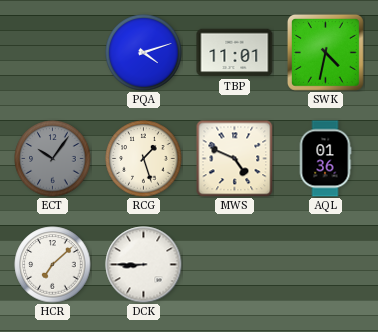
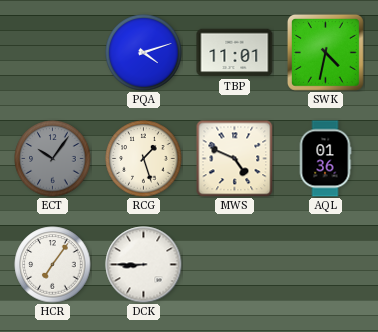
HCR: 7:08 -> 7:06 (53, 265)
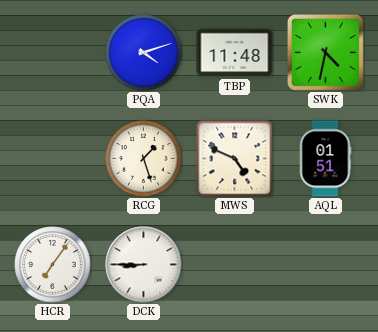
TBP: 11:01 -> 11:48 (235, 53)
ECT: 10:06 -> none (53, 159)
AQL: 01:36 -> 01:51 (325, 159)
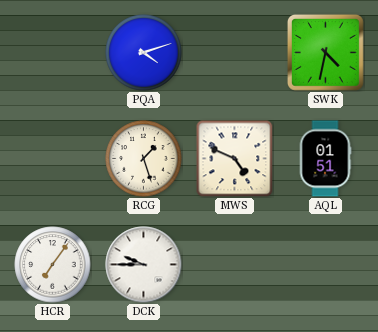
TBP: 11:48 -> none (235, 53)
DCK: 8:45 -> 9:45 (144, 265)
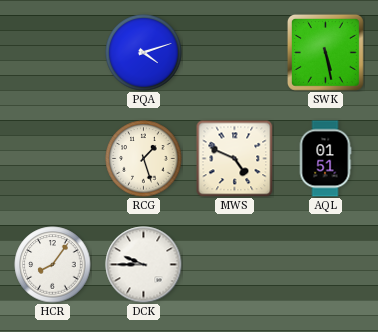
SWK: 4:32 -> 5:28 (326, 53)
HCR: 7:06 -> 8:06 (53, 265)
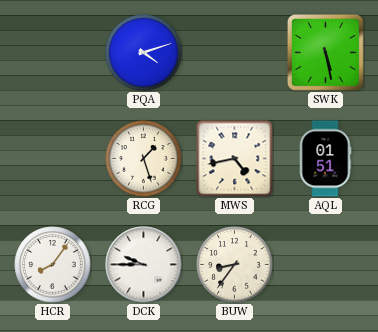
MWS: 4:49 -> 4:43 (234, 158)
BUW: none -> 8:36 (235, 265)
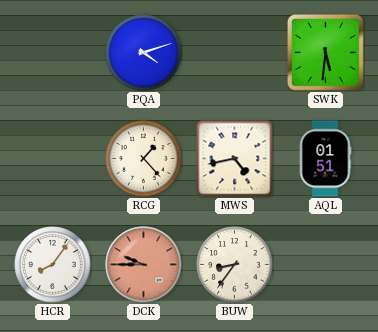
SWK: 5:28 -> 5:31 (326, 53)
RCG: 1:27 -> 1:23 (144, 159)
DCK dial: white -> salmon (144, 265)
